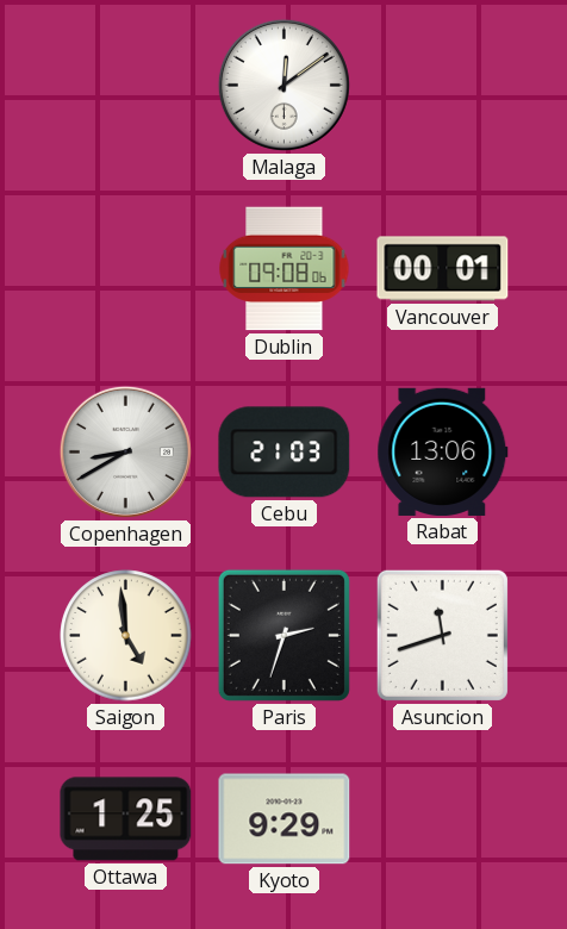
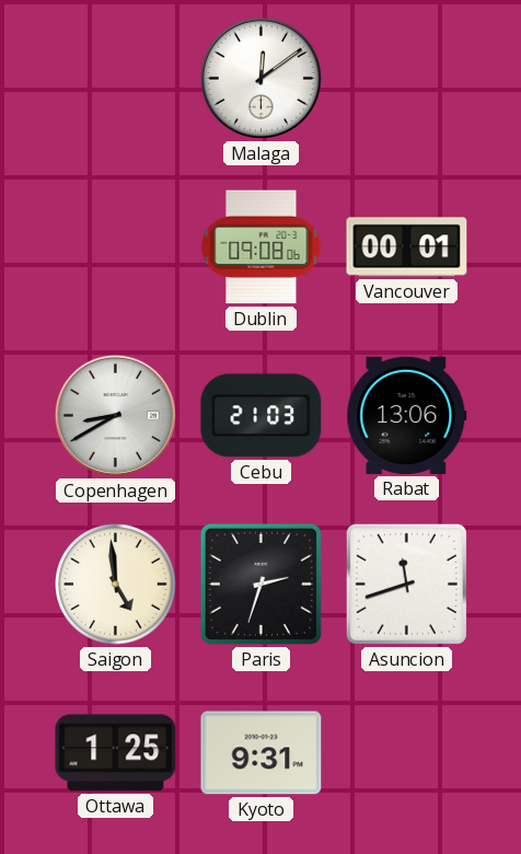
Kyoto: 9:29 -> 9:31 (262, 753)
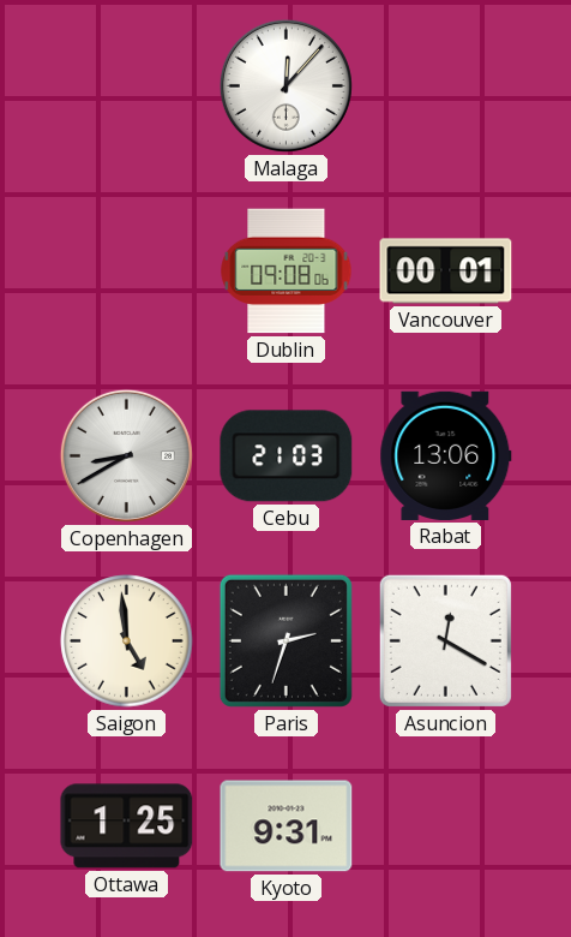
Malaga: 12:09 -> 12:07 (285, 85)
Asuncion: 11:42 -> 12:20 (445, 640)
